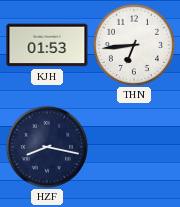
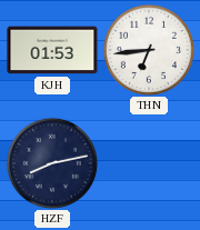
HZF: 8:17 -> 8:13 (52, 163)
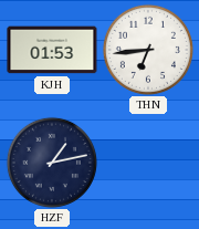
HZF: 8:13 -> 1:13 (52, 163)
